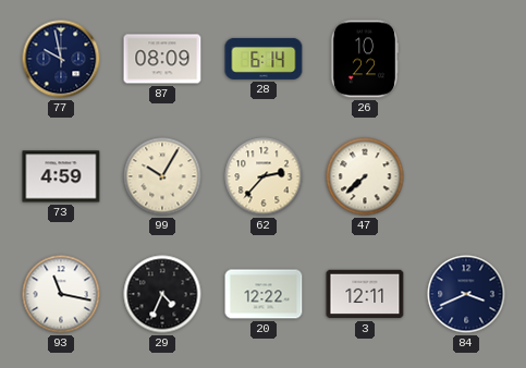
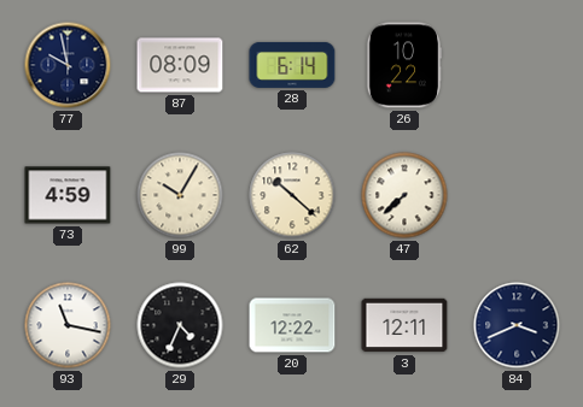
62: 2:37 -> 10:22 (292, 195)
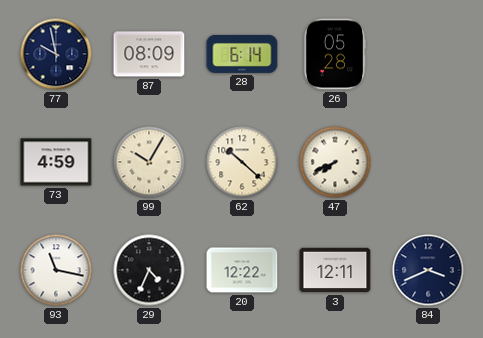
26: 10:22 -> 05:28 (335, 54)
47: 7:38 -> 7:41 (335, 162)
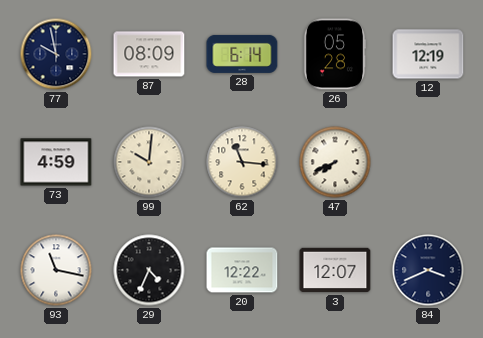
12: none -> 12:19 (428, 54)
99: 10:05 -> 10:01 (149, 162)
62: 10:22 -> 11:16 (242, 162)
3: 12:11 -> 12:07 (335, 270)
